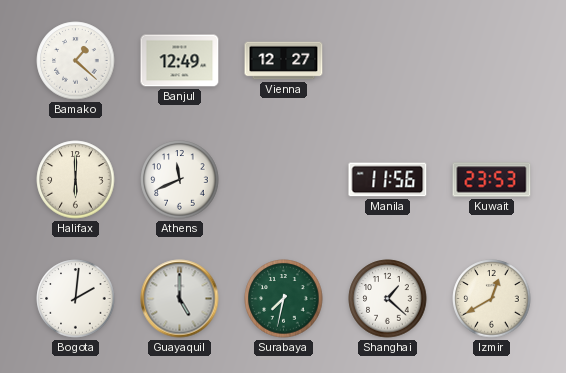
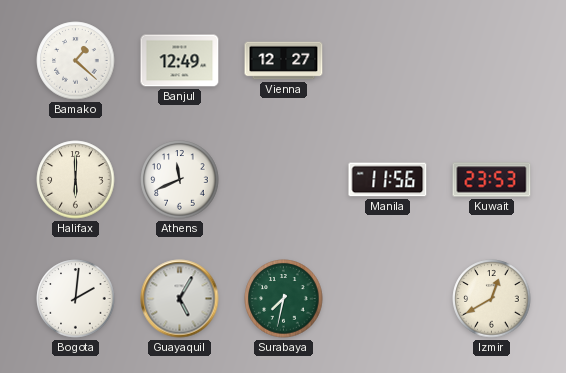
Guayaquil: 5:00 -> 5:05 (180, 299)
Shanghai: 1:22 -> none (388, 299)
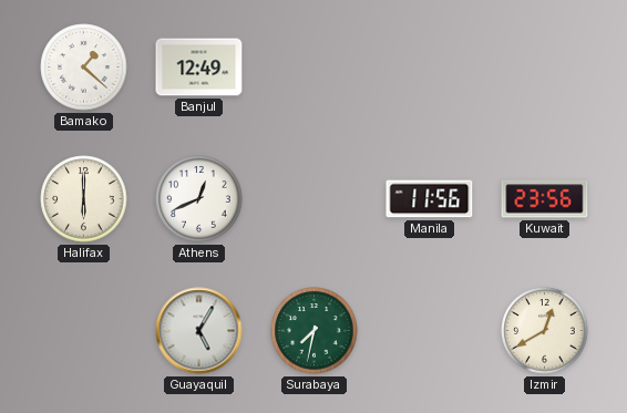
Vienna: 12:27 -> none (284, 61)
Athens: 11:41 -> 12:41 (199, 199)
Kuwait: 23:53 -> 23:56 (545, 199)
Bogota: 2:01 -> none (76, 299)
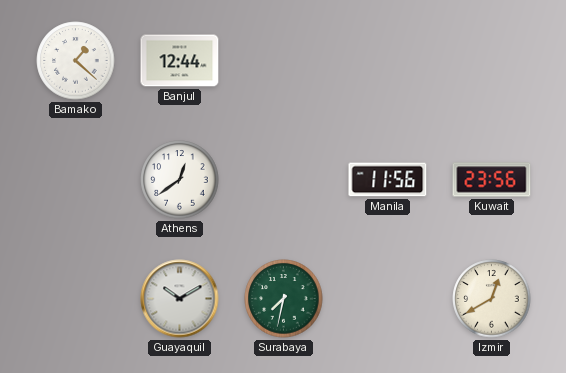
Banjul: 12:49 -> 12:44 (180, 61)
Halifax: 6:00 -> none (84, 199)
Athens: 12:41 -> 12:39 (180, 180)
Guayaquil: 5:05 -> 10:10 (180, 299)
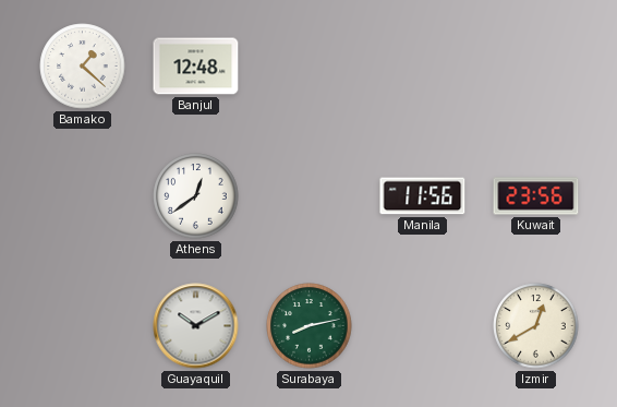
Banjul: 12:44 -> 12:48 (196, 67)
Surabaya: 7:32 -> 8:13 (310, 326)
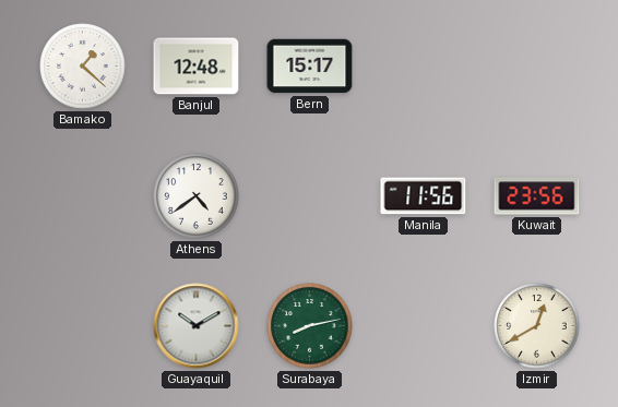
Bern: none -> 15:17 (310, 67)
Athens: 12:39 -> 4:39 (197, 196)
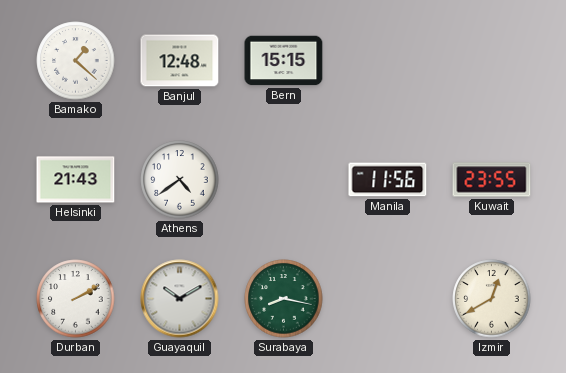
Bern: 15:17 -> 15:15 (284, 61)
Helsinki: none -> 21:43 (76, 180)
Kuwait: 23:56 -> 23:55 (492, 180)
Durban: none -> 2:10 (76, 299)
Surabaya: 8:13 -> 8:17 (284, 299)
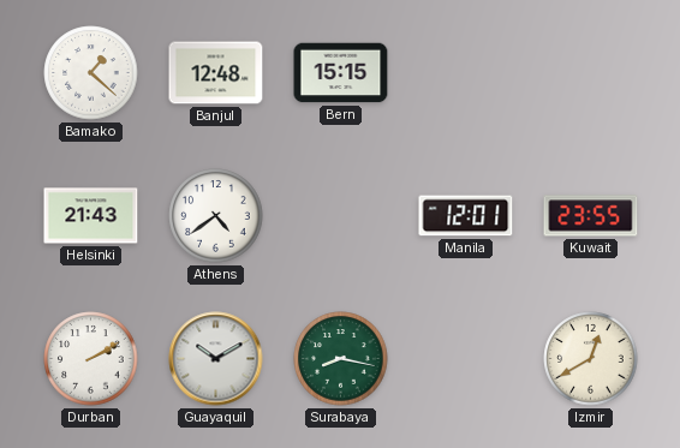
Manila: 11:56 -> 12:01 (466, 216)
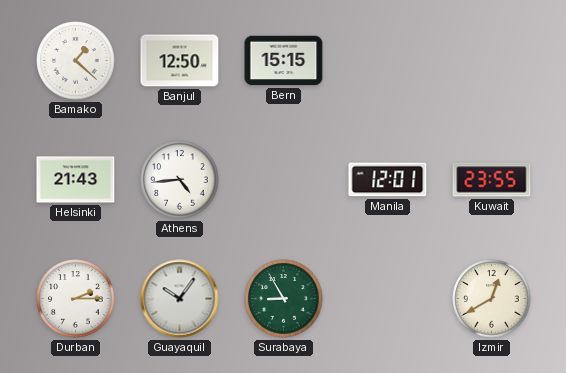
Banjul: 12:48 -> 12:50 (180, 61)
Athens: 4:39 -> 4:44 (180, 180)
Durban: 2:10 -> 2:15 (76, 299)
Guayaquil: 10:10 -> 10:06 (180, 299)
Surabaya: 8:17 -> 8:55 (284, 299)
